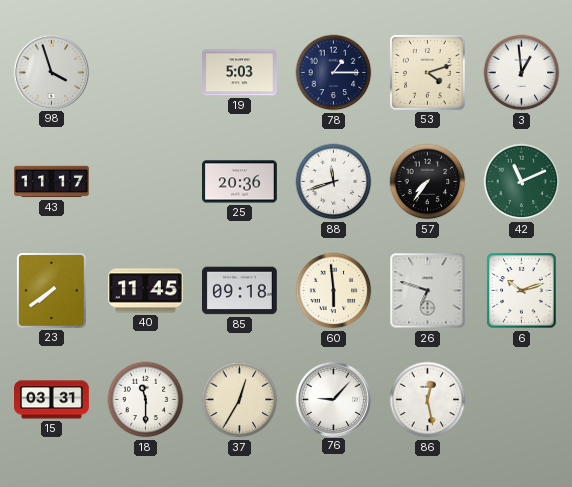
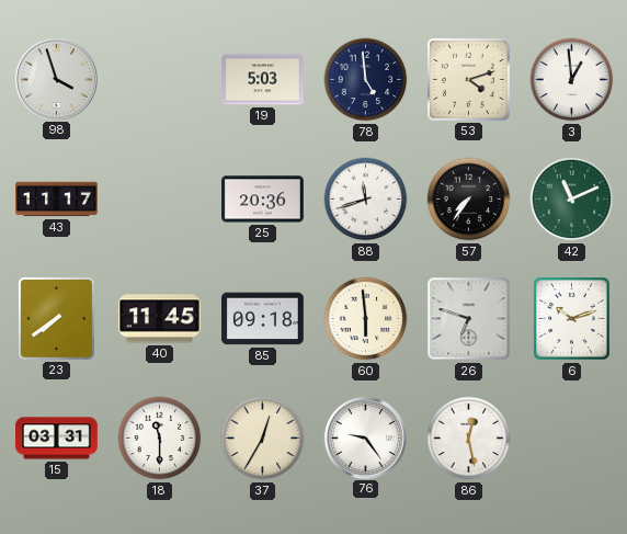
78: 1:15 -> 4:59 (366, 80)
76: 9:07 -> 9:24 (365, 438)
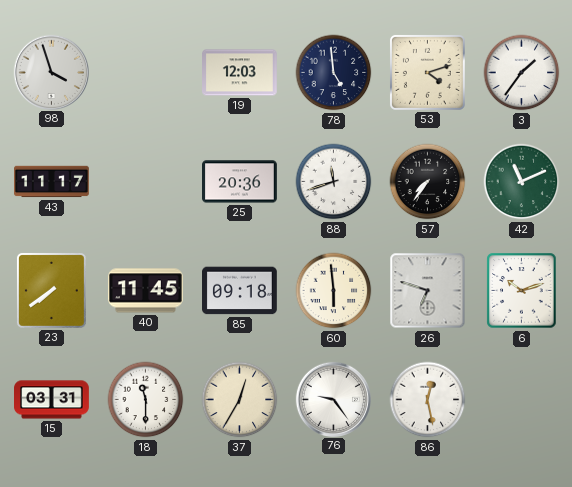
19: 5:03 -> 12:03 (240, 73)
3: 12:59 -> 1:36 (522, 73)
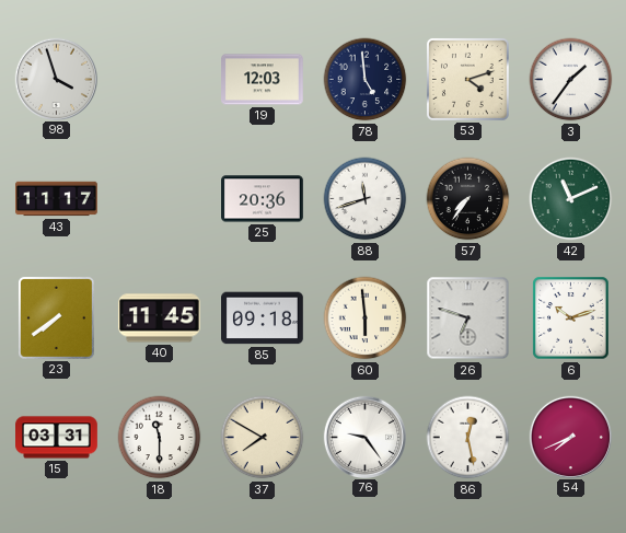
37: 12:35 -> 7:50 (263, 438)
54: none -> 7:41 (570, 437)
